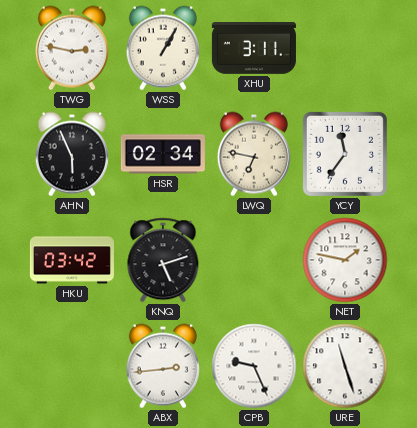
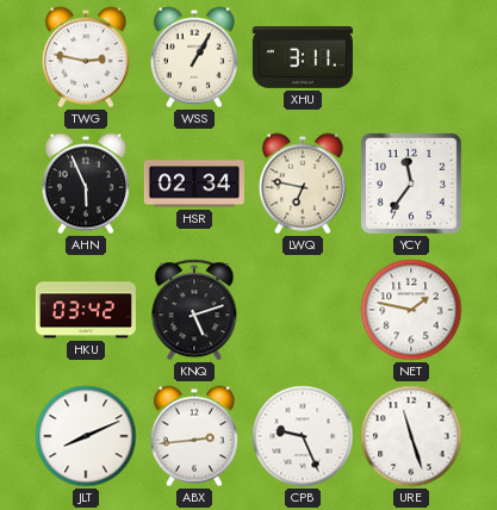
JLT: none -> 8:11 (86, 436)
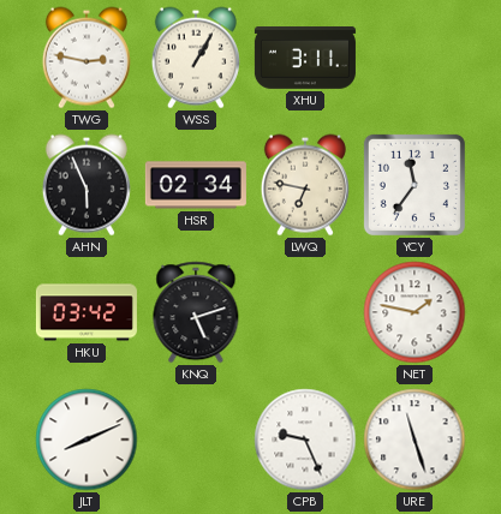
ABX: 2:44 -> none (194, 436)
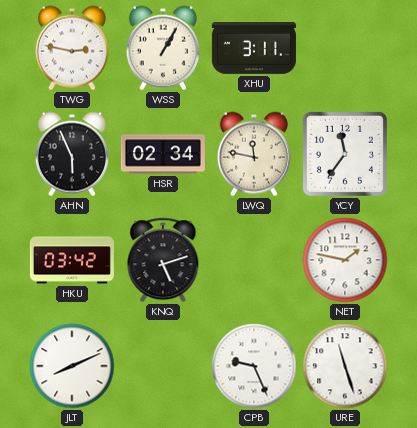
LWQ: 6:47 -> 11:47 (254, 154)
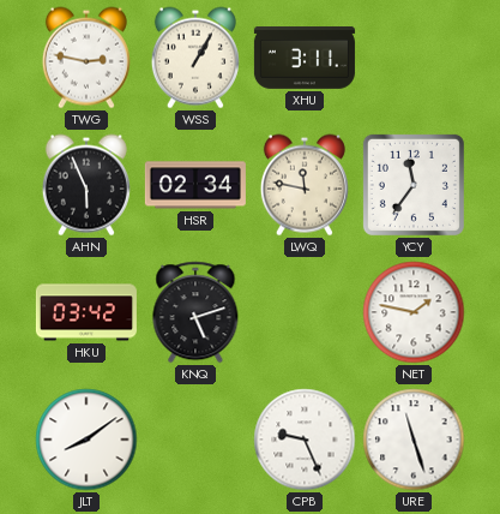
JLT: 8:11 -> 8:09 (86, 440)
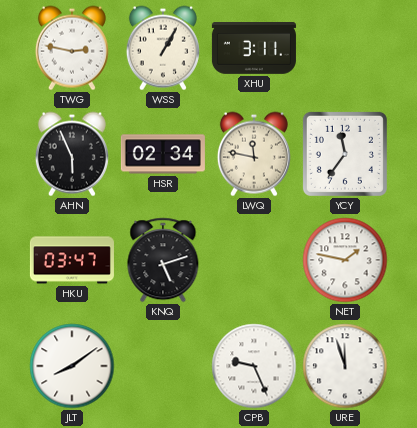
HKU: 03:42 -> 03:47 (72, 260)
URE: 11:27 -> 11:57 (345, 366)
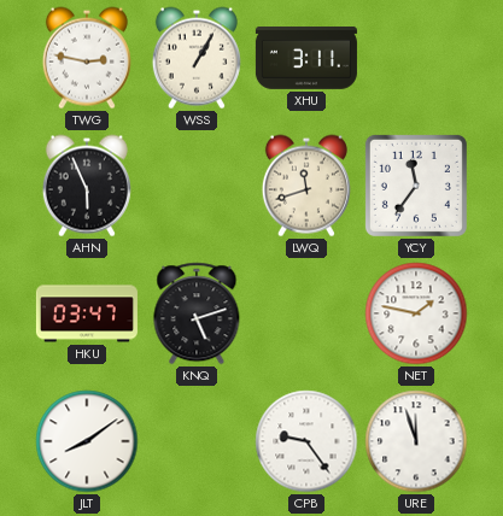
HSR: 02:34 -> none (163, 154)
LWQ: 11:47 -> 11:42 (306, 186)
CPB: 9:26 -> 9:24 (306, 441)
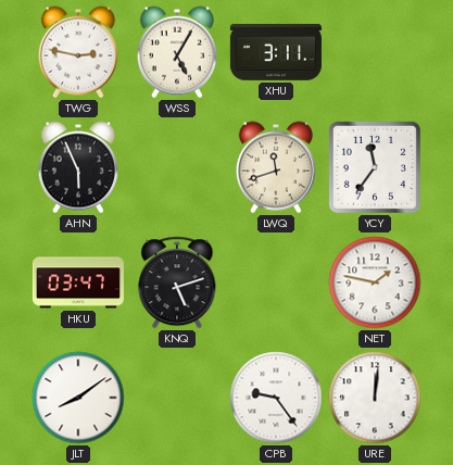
WSS: 1:05 -> 5:05 (177, 52)
URE: 11:57 -> 12:01 (375, 398)
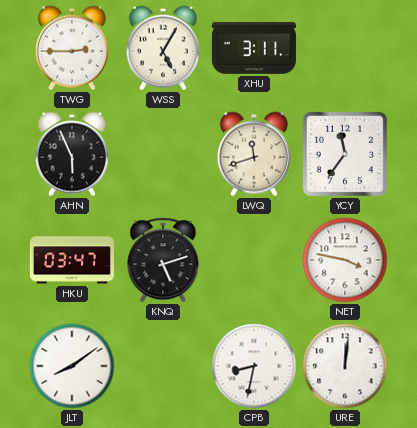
TWG: 2:47 -> 2:45 (72, 48)
NET: 1:47 -> 3:47 (345, 260)
CPB: 9:24 -> 8:32 (254, 366)
